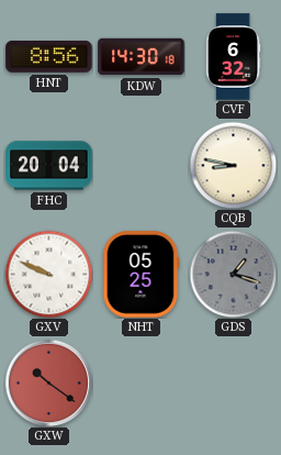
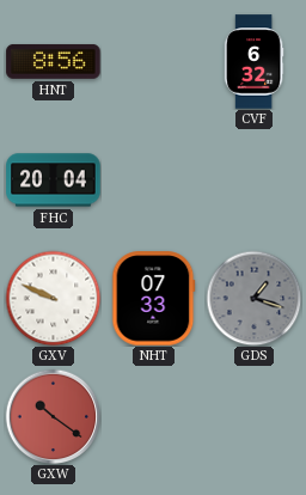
KDW: 14:30 -> none (142, 57)
CQB: 8:47 -> none (233, 165)
NHT: 05:25 -> 07:33 (154, 299)
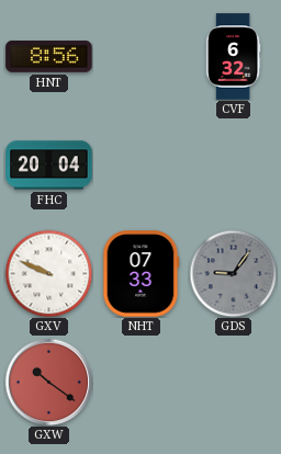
GDS: 1:18 -> 9:06 (233, 273)
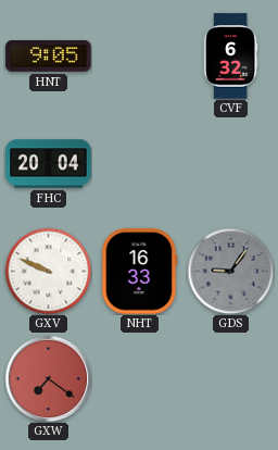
HNT: 8:56 -> 9:05 (49, 55)
NHT: 07:33 -> 16:33 (140, 272)
GXW: 10:21 -> 7:21 (48, 378)
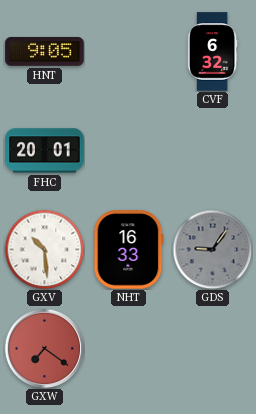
FHC: 20:04 -> 20:01 (45, 151)
GXV: 9:49 -> 10:29 (44, 249)
